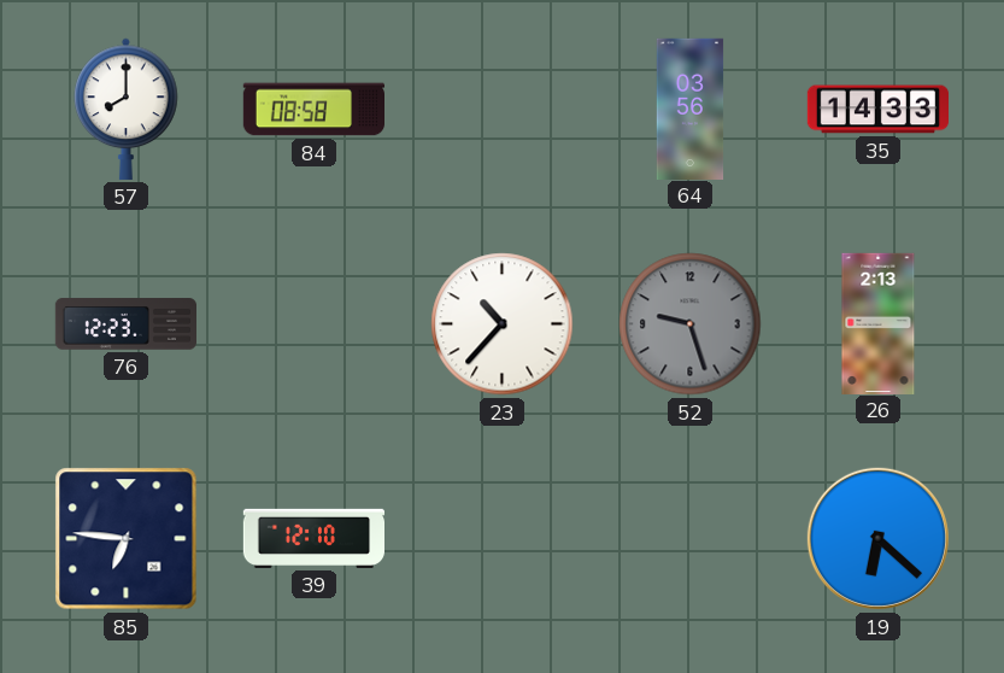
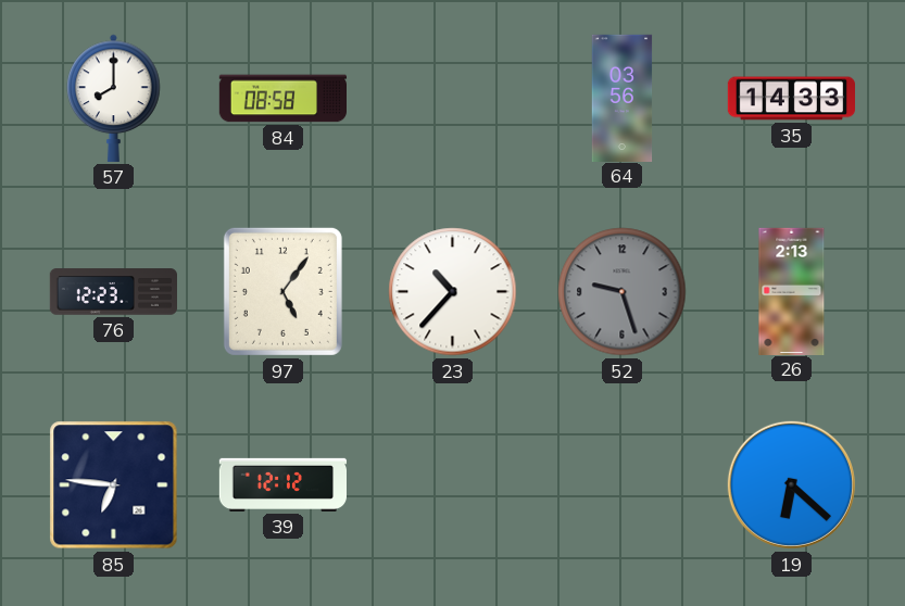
97: none -> 5:06 (282, 291)
39: 12:10 -> 12:12 (282, 484)
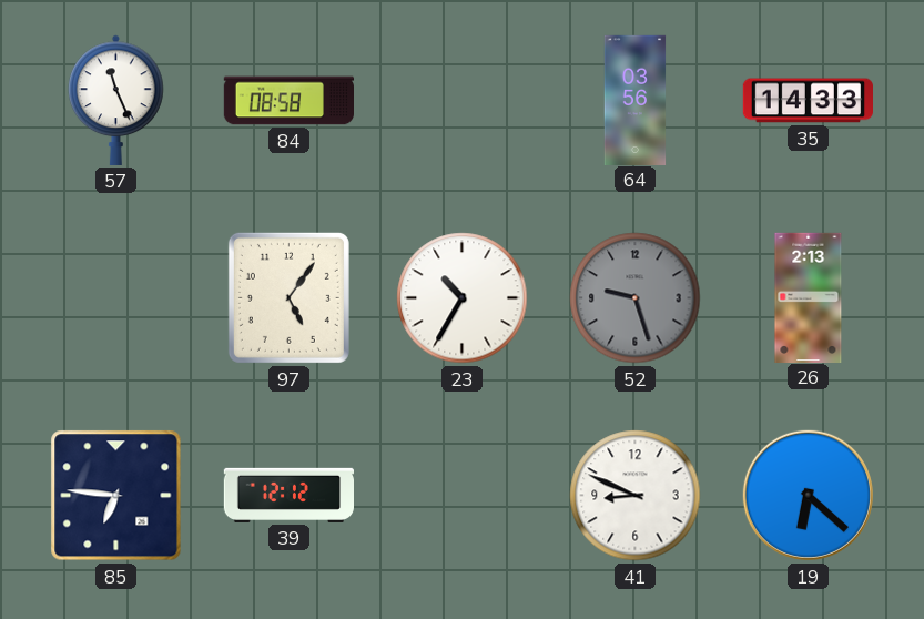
57: 8:00 -> 11:26 (116, 100)
76: 12:23 -> none (113, 292)
23: 10:37 -> 10:35 (463, 298)
41: none -> 8:49 (636, 496)
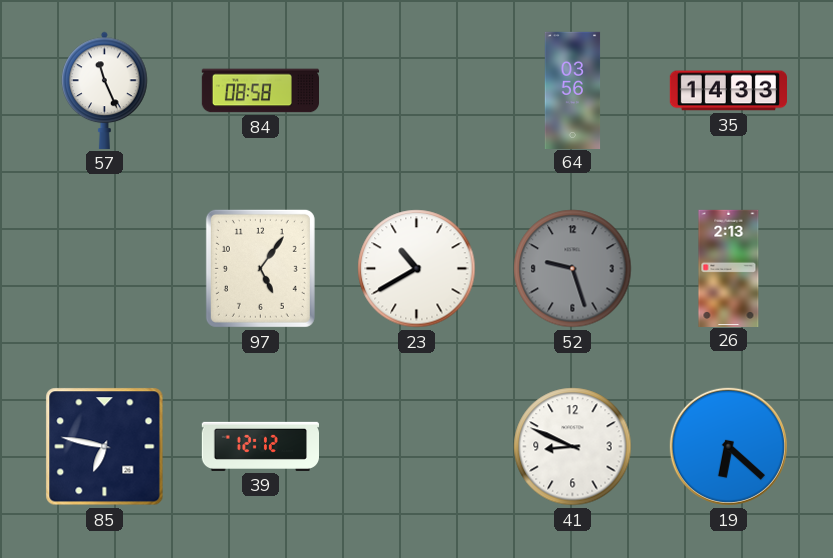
23: 10:35 -> 10:40 (417, 269)
85: 6:46 -> 6:47 (105, 447)
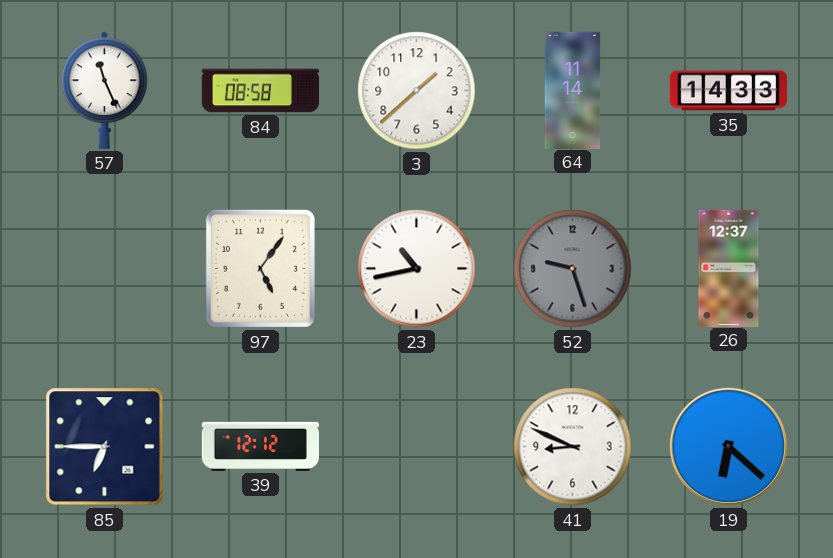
3: none -> 1:38 (417, 91)
64: 03:56 -> 11:14 (573, 90)
23: 10:40 -> 10:43 (417, 269)
26: 2:13 -> 12:37 (729, 268)
85: 6:47 -> 6:45 (105, 447)
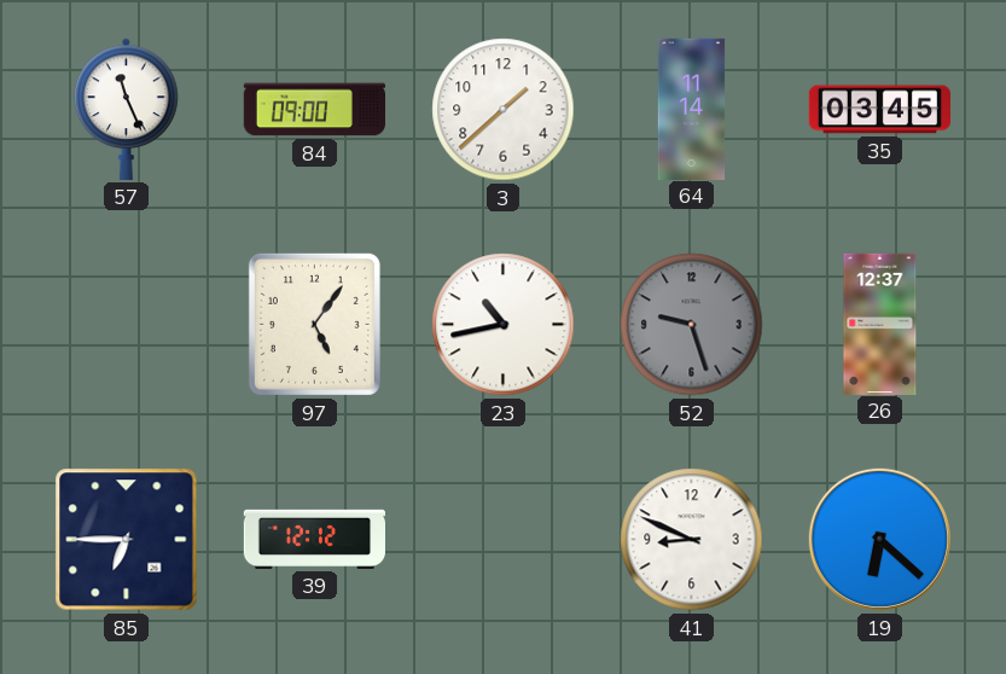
84: 08:58 -> 09:00 (314, 110)
35: 14:33 -> 03:45 (879, 110)
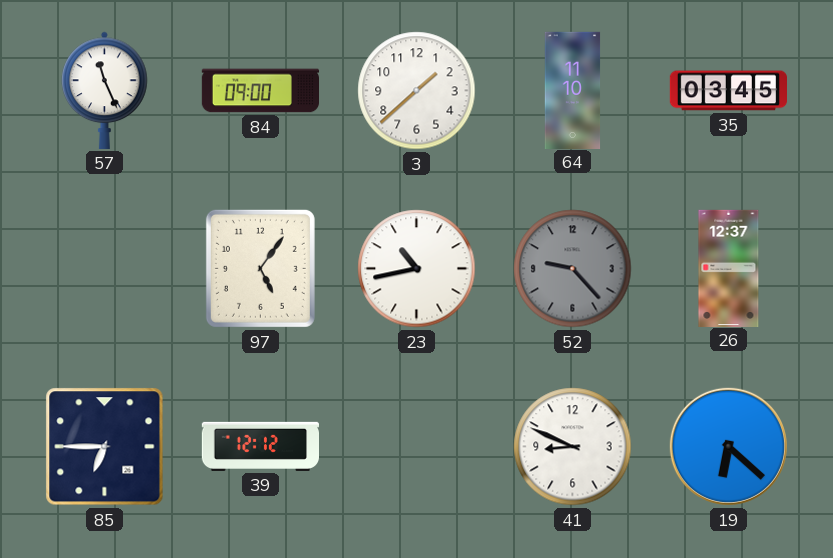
64: 11:14 -> 11:10 (573, 90)
52: 9:27 -> 9:23 (573, 269)
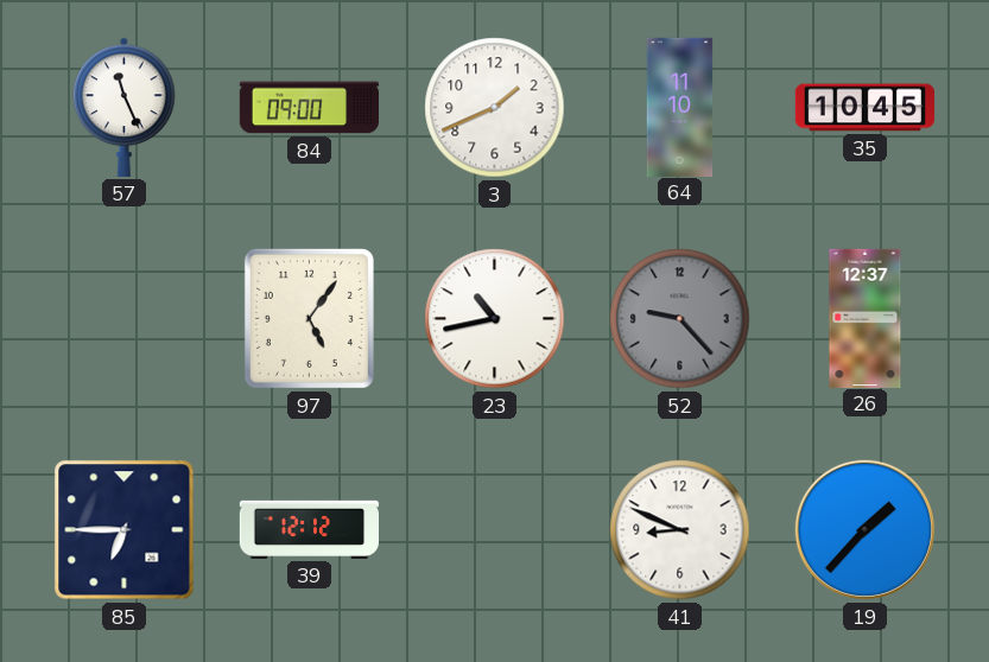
3: 1:38 -> 1:41 (495, 108)
35: 03:45 -> 10:45 (864, 108)
19: 6:22 -> 1:37 (864, 529)
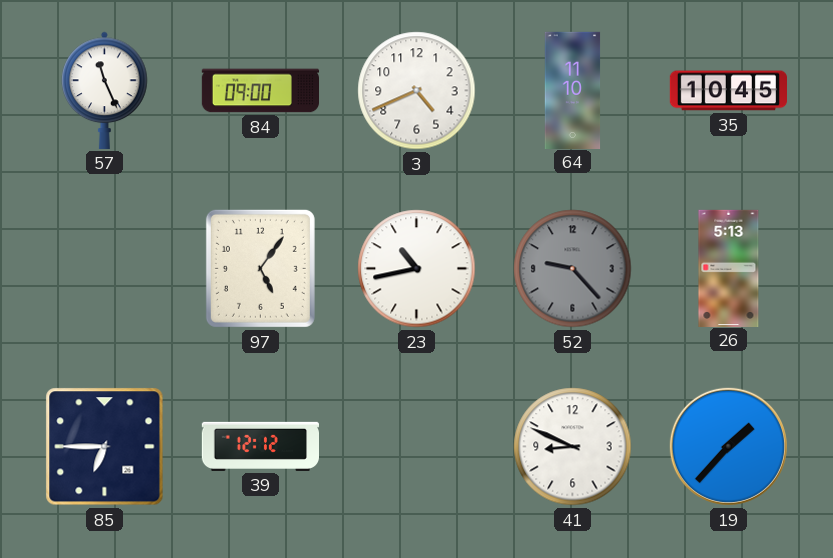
3: 1:41 -> 4:41 (417, 91)
26: 12:37 -> 5:13 (729, 268)
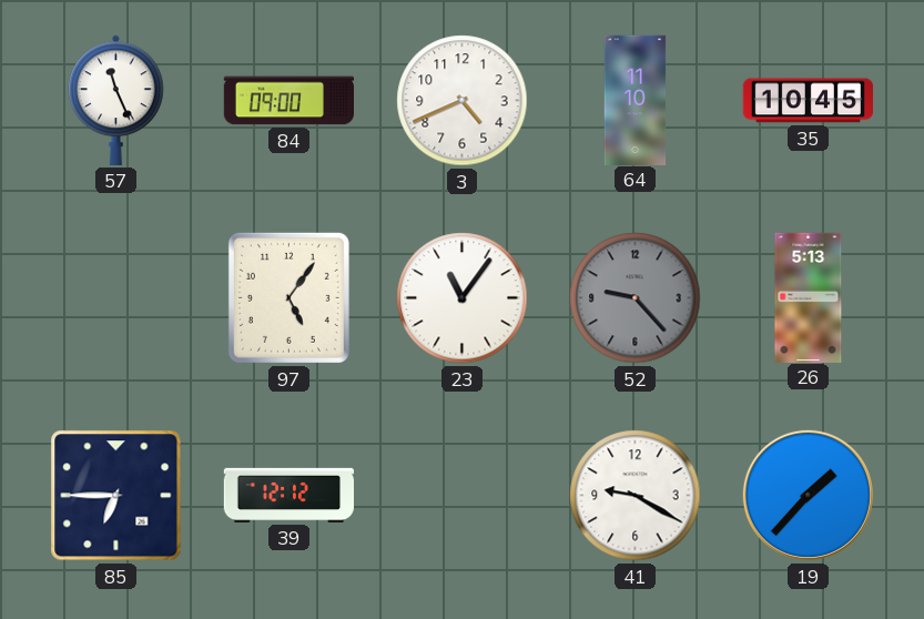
23: 10:43 -> 11:06 (463, 298)
41: 8:49 -> 9:20 (636, 496)
